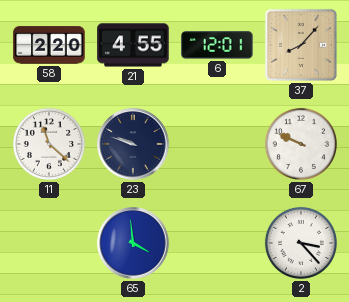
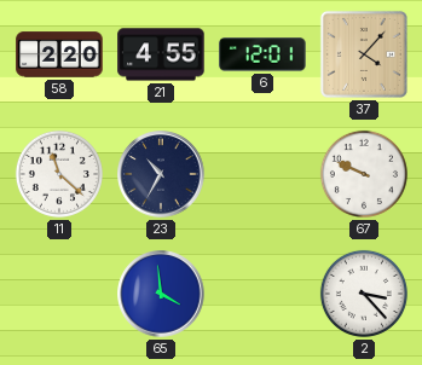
37: 8:07 -> 4:07 (364, 54)
23: 9:48 -> 10:35 (161, 174)
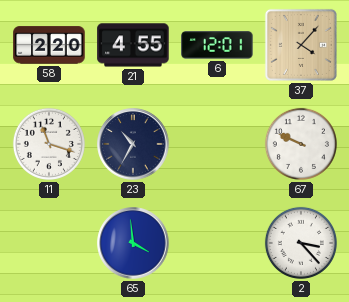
11: 11:22 -> 11:18 (49, 144)
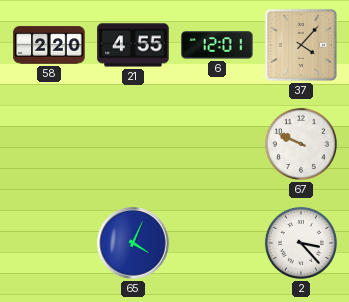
11: 11:18 -> none (49, 144)
23: 10:35 -> none (133, 144)
65: 3:59 -> 4:04 (133, 243)
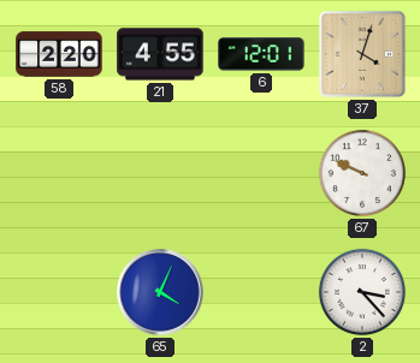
37: 4:07 -> 4:03 (362, 54)
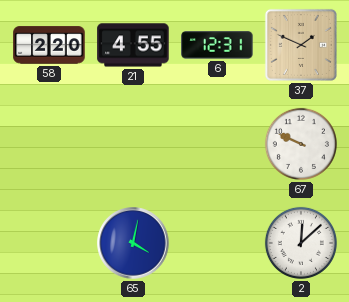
6: 12:01 -> 12:31 (217, 45)
37: 4:03 -> 1:49 (301, 45)
65: 4:04 -> 4:02 (133, 243)
2: 3:23 -> 12:08 (301, 243)
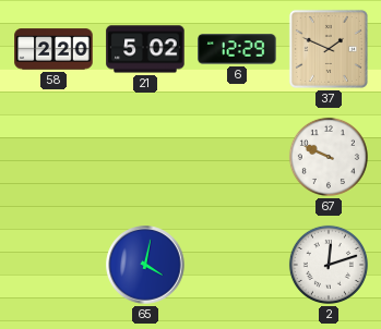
21: 4:55 -> 5:02 (145, 49)
6: 12:31 -> 12:29 (237, 49)
2: 12:08 -> 12:12 (329, 265)
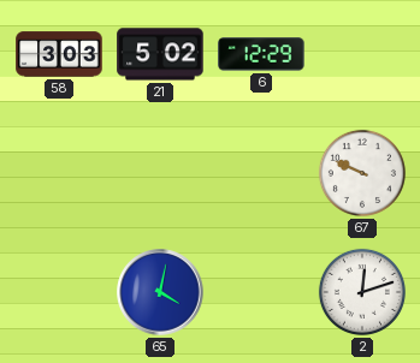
58: 2:20 -> 3:03 (59, 54)
37: 1:49 -> none (329, 49)
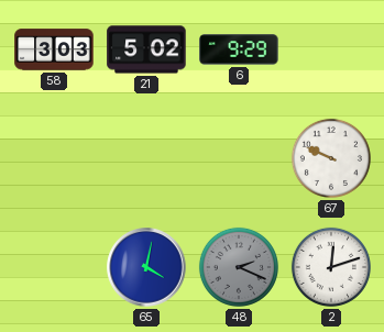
6: 12:29 -> 9:29 (239, 49)
48: none -> 2:19 (239, 267)
